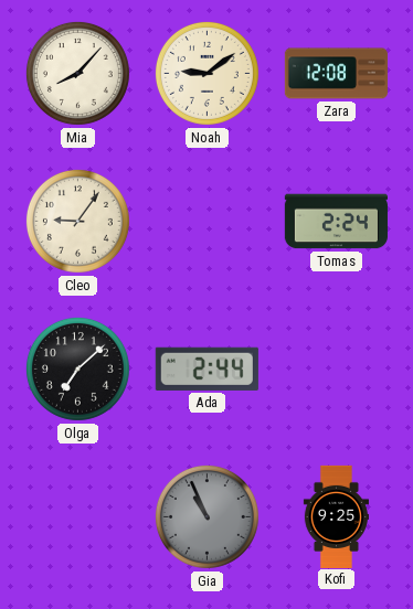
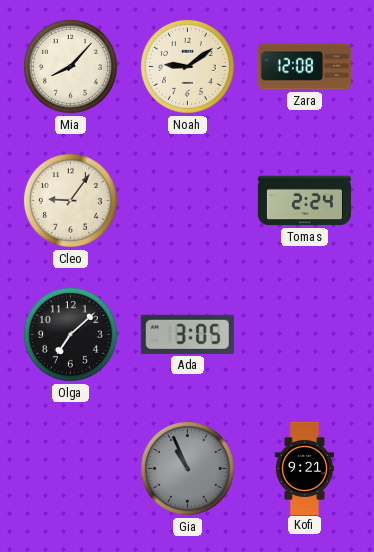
Ada: 2:44 -> 3:05 (187, 334)
Kofi: 9:25 -> 9:21 (304, 468)
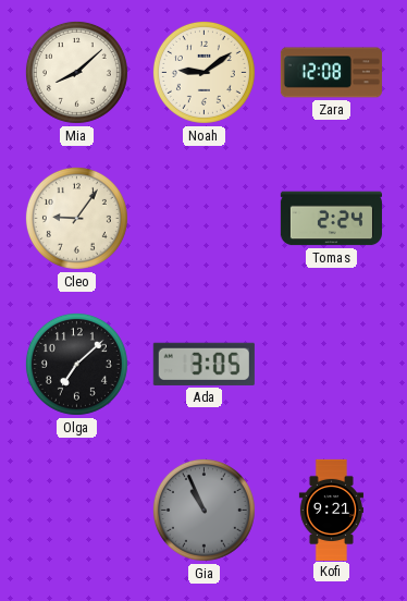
Mia: 8:07 -> 8:08 (76, 72)
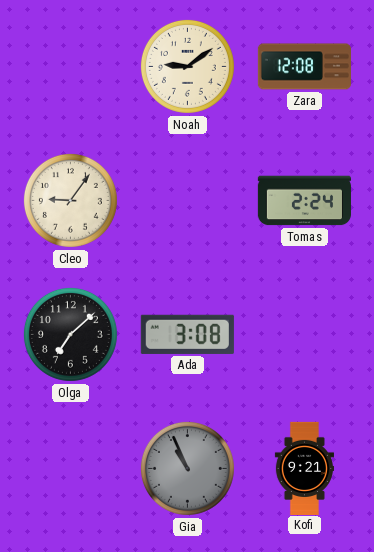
Mia: 8:08 -> none (76, 72)
Ada: 3:05 -> 3:08 (187, 334)
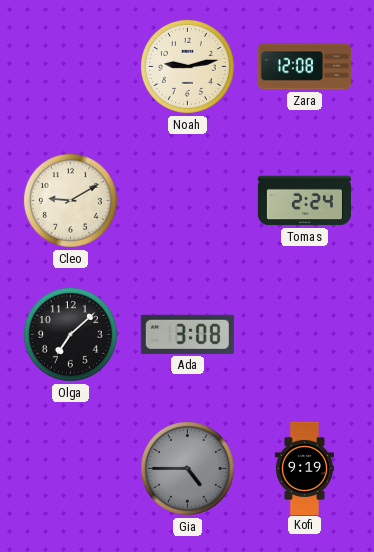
Noah: 9:09 -> 9:13 (187, 66)
Cleo: 9:06 -> 9:10 (70, 200)
Gia: 10:56 -> 4:45 (187, 468)
Kofi: 9:21 -> 9:19 (304, 468)
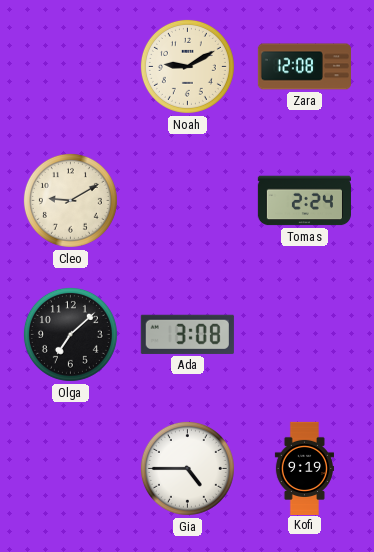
Noah: 9:13 -> 9:10 (187, 66)
Gia dial: grey -> white (187, 468)
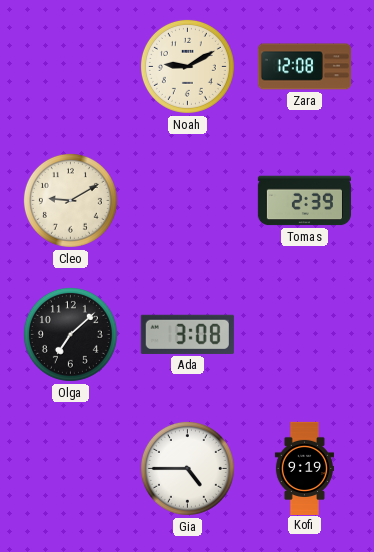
Tomas: 2:24 -> 2:39 (304, 201)
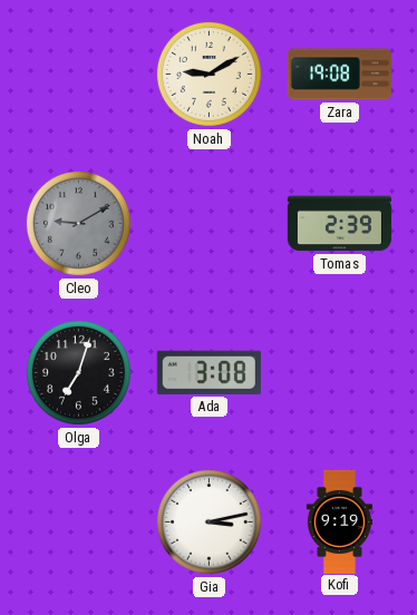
Zara: 12:08 -> 19:08 (339, 75)
Cleo dial: cream -> grey (78, 223)
Olga: 7:08 -> 7:03 (78, 372)
Gia: 4:45 -> 3:13 (208, 521)
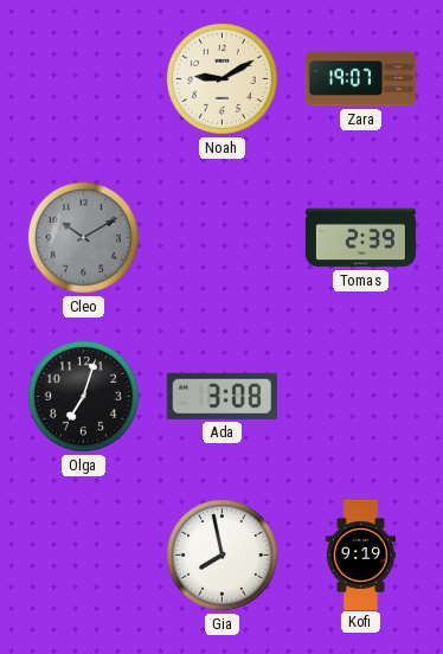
Zara: 19:08 -> 19:07 (360, 79)
Cleo: 9:10 -> 10:10 (83, 237)
Gia: 3:13 -> 7:58 (221, 554)
